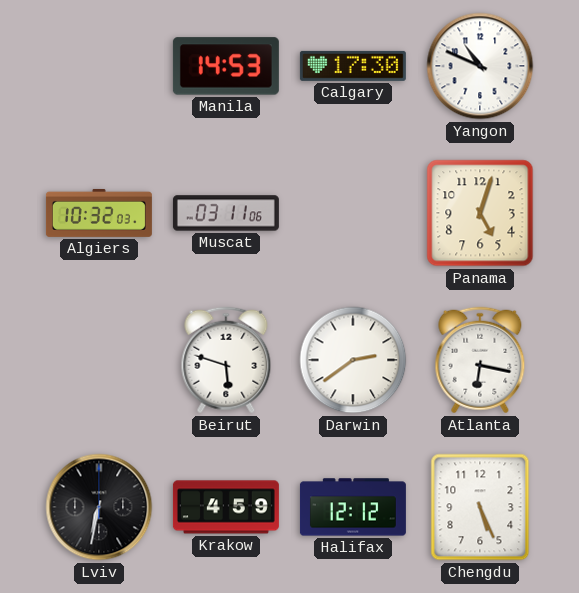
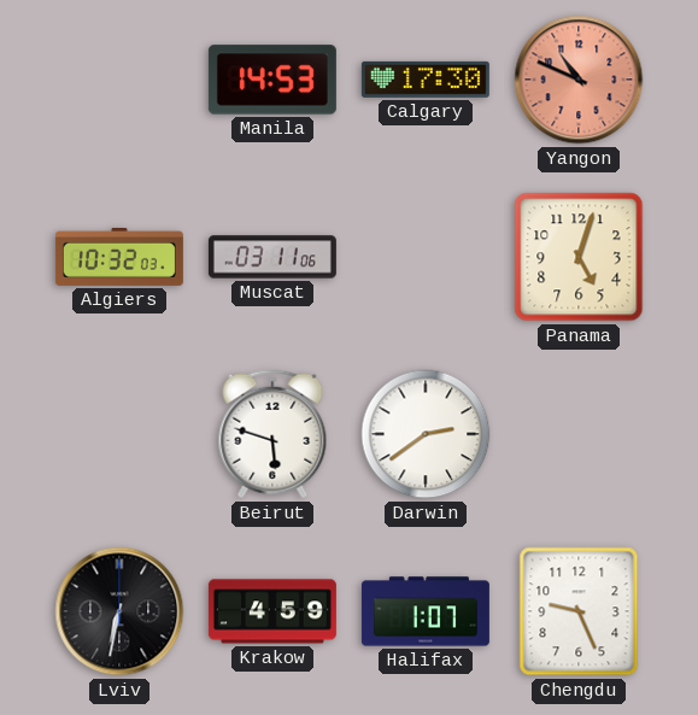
Yangon dial: white -> salmon (579, 80)
Atlanta: 6:17 -> none (480, 360)
Halifax: 12:12 -> 1:07 (426, 611)
Chengdu: 5:26 -> 9:26 (579, 611)
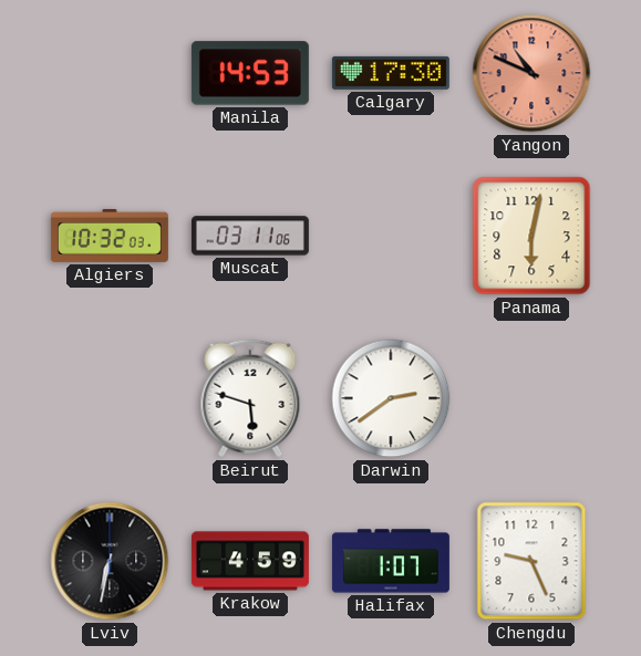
Panama: 5:03 -> 6:02 (531, 236)
